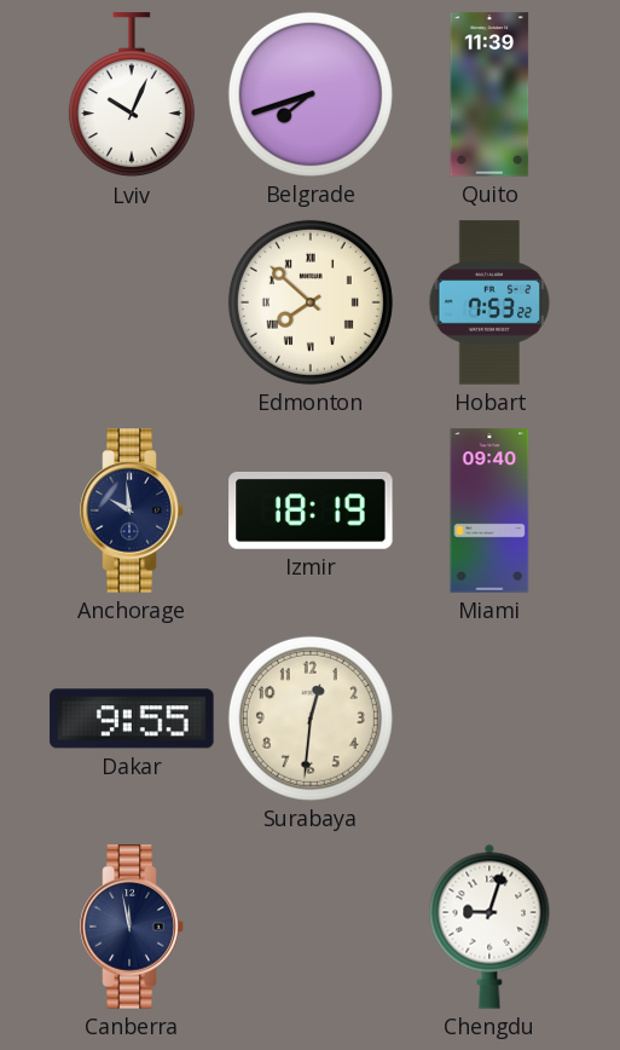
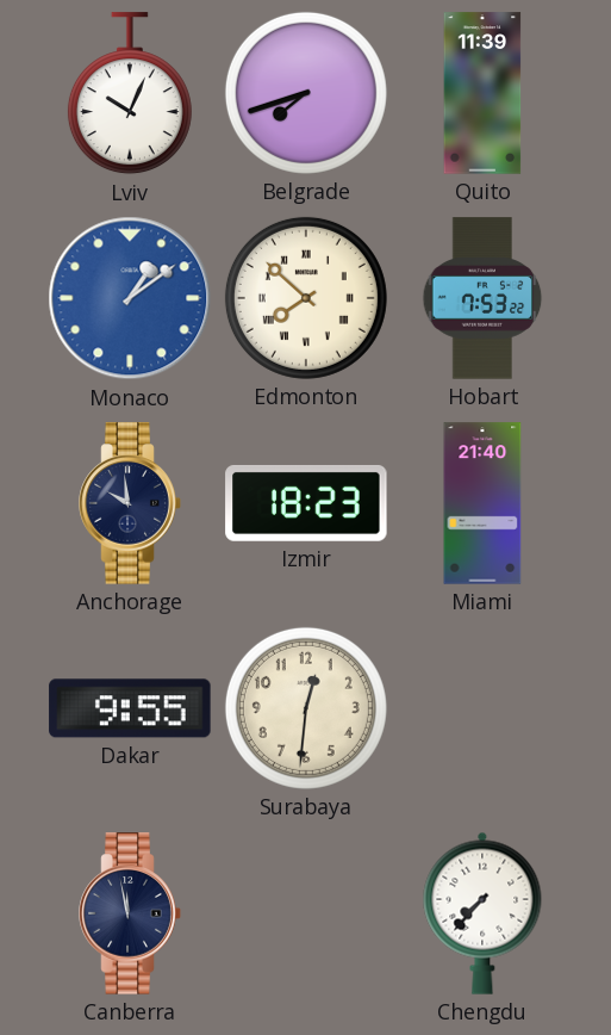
Monaco: none -> 1:09 (130, 298)
Izmir: 18:19 -> 18:23 (306, 503)
Miami: 09:40 -> 21:40 (482, 503)
Chengdu: 9:03 -> 7:37 (482, 913)
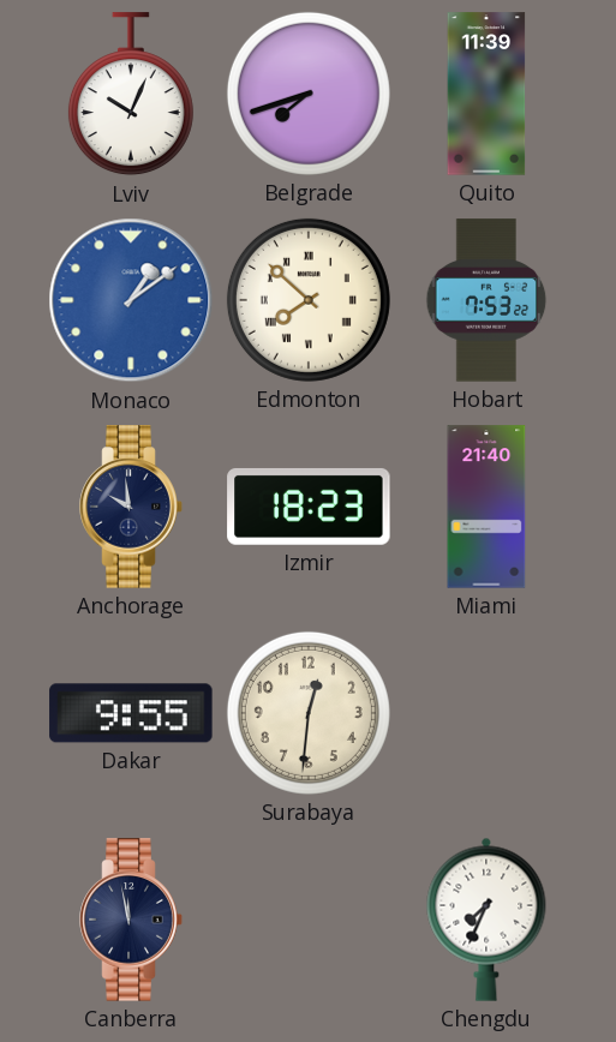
Chengdu: 7:37 -> 7:34 (486, 920)
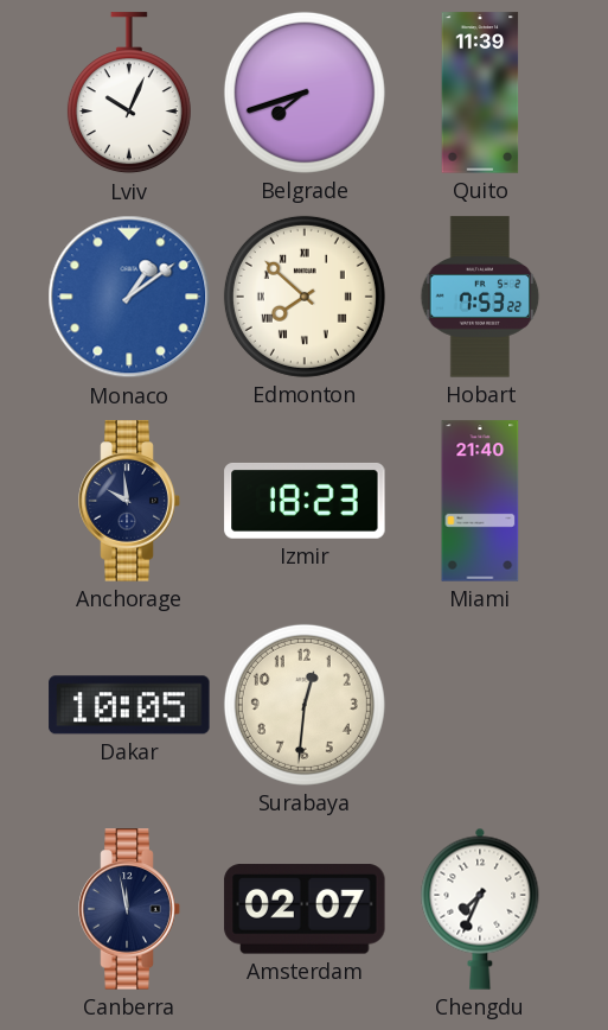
Dakar: 9:55 -> 10:05 (129, 705)
Amsterdam: none -> 02:07 (305, 909)
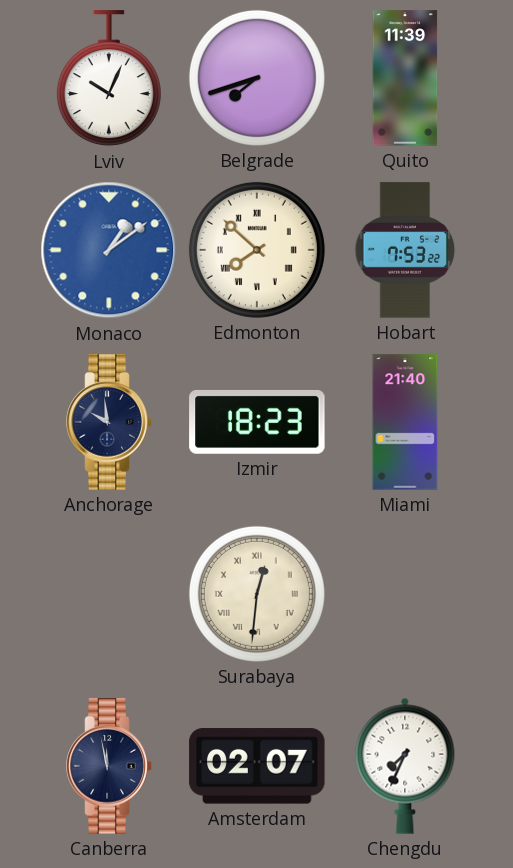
Dakar: 10:05 -> none (129, 705)
Surabaya numerals: Arabic -> Roman (257, 594)
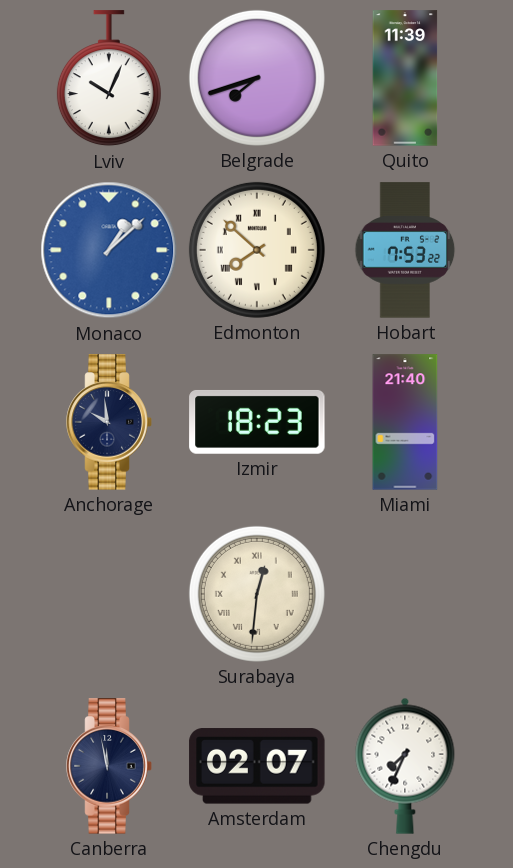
Monaco: 1:09 -> 1:08 (109, 250)
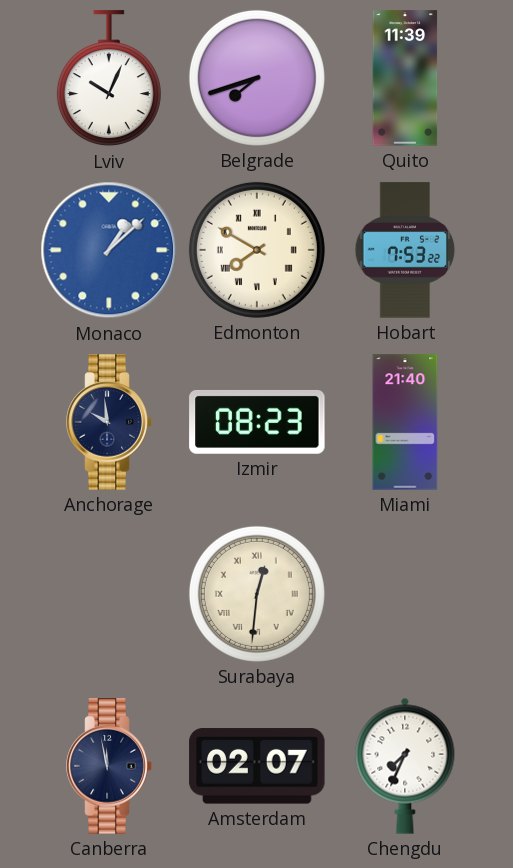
Edmonton: 7:52 -> 7:50 (257, 250)
Izmir: 18:23 -> 08:23 (257, 422)
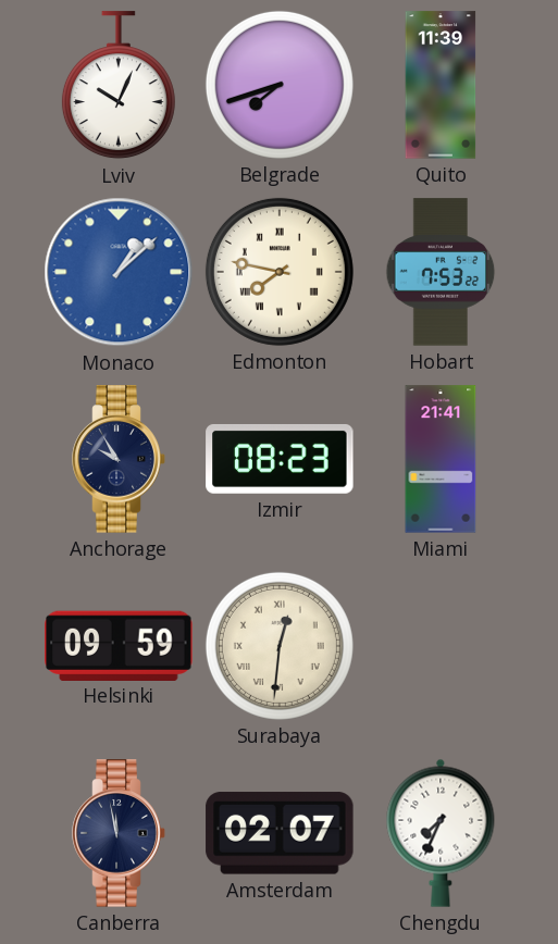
Edmonton: 7:50 -> 7:47 (280, 272)
Anchorage: 9:59 -> 9:55 (119, 459)
Miami: 21:40 -> 21:41 (441, 459)
Helsinki: none -> 09:59 (119, 645)
